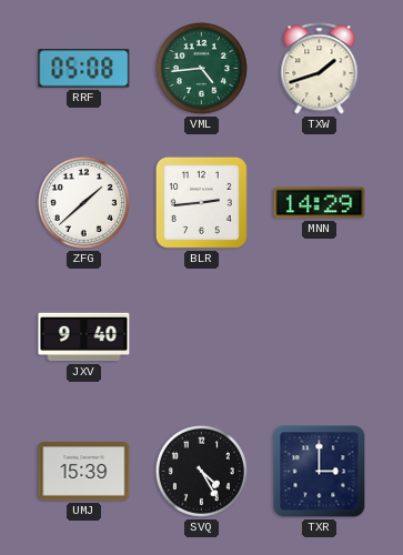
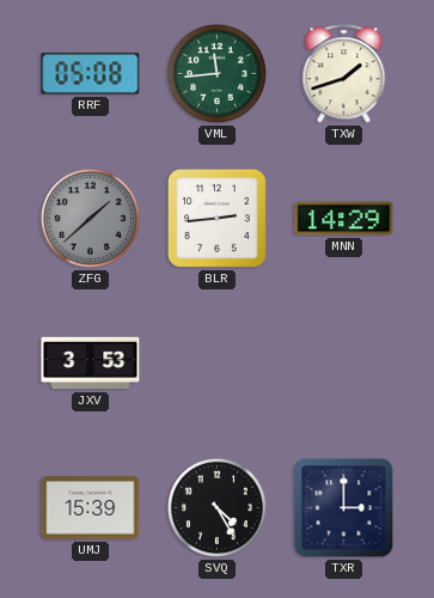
VML: 4:44 -> 11:44 (216, 73)
ZFG dial: white -> grey (90, 218)
JXV: 9:40 -> 3:53 (91, 364)
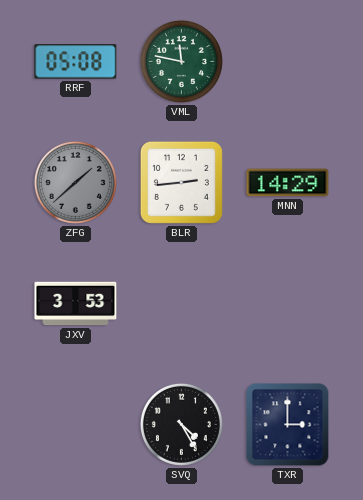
VML: 11:44 -> 11:47 (181, 61)
TXW: 1:42 -> none (344, 74)
UMJ: 15:39 -> none (91, 508)
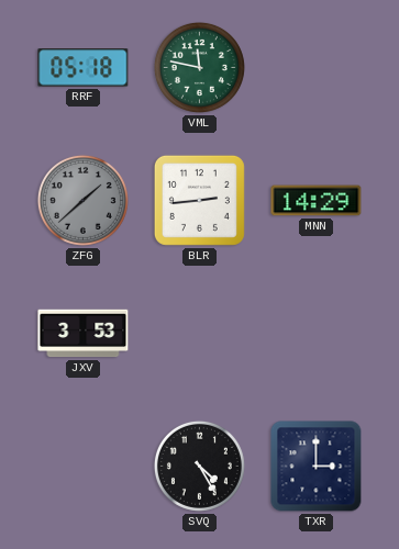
RRF: 05:08 -> 05:18 (84, 68)
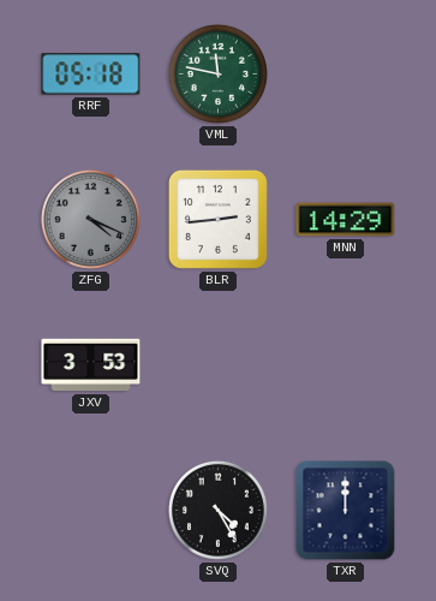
ZFG: 1:38 -> 4:19 (90, 219)
TXR: 3:00 -> 12:00 (346, 511)
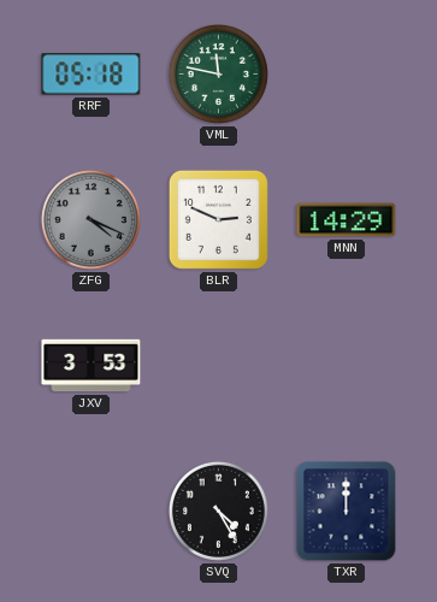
BLR: 2:44 -> 2:49 (218, 219)
